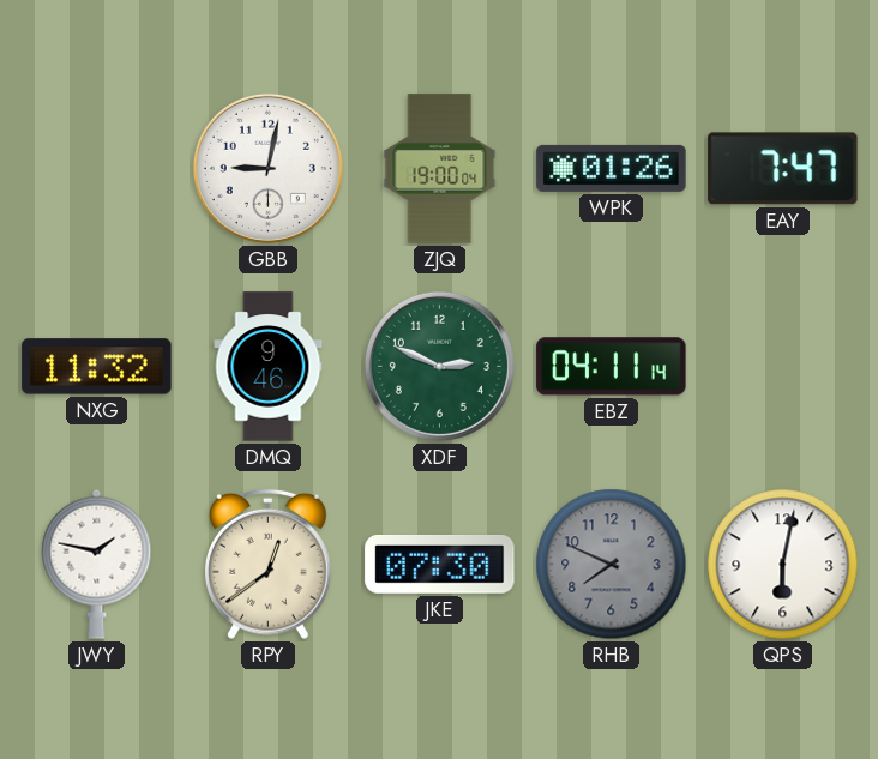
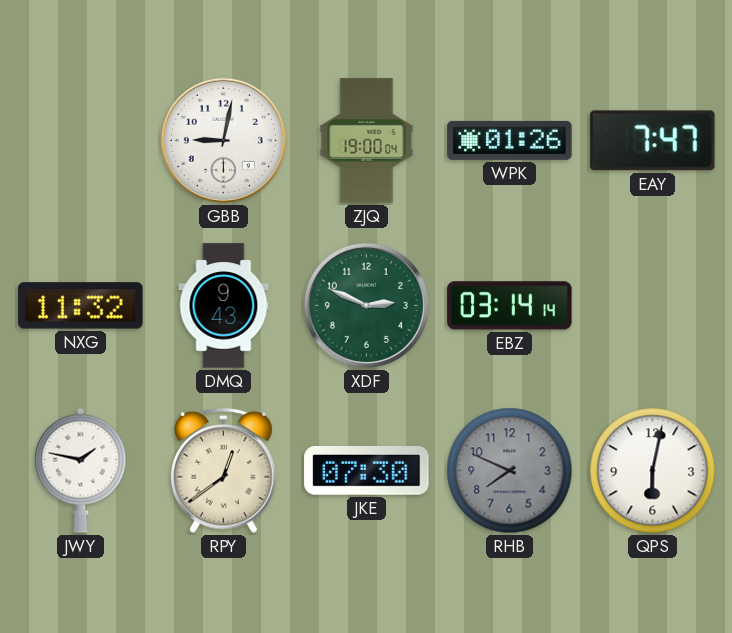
DMQ: 9:46 -> 9:43 (224, 306)
EBZ: 04:11 -> 03:14 (510, 306)
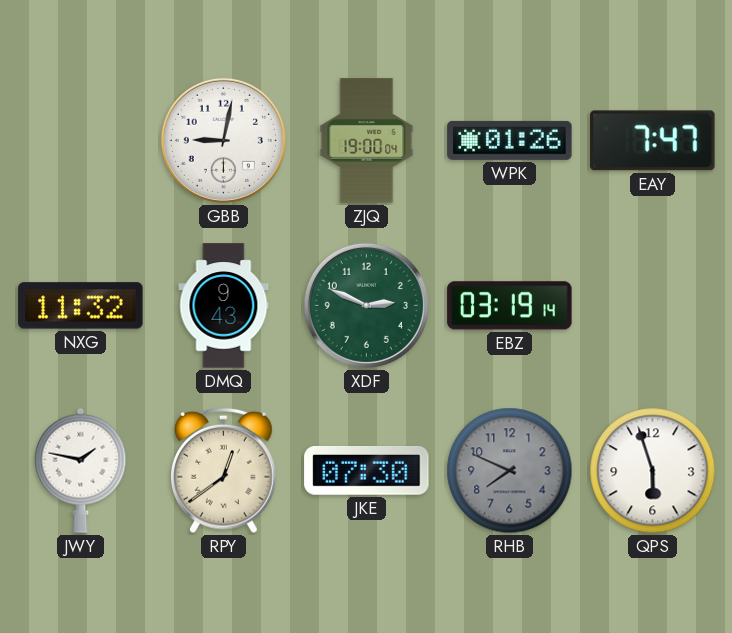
EBZ: 03:14 -> 03:19 (510, 306)
QPS: 6:02 -> 5:57 (653, 471)
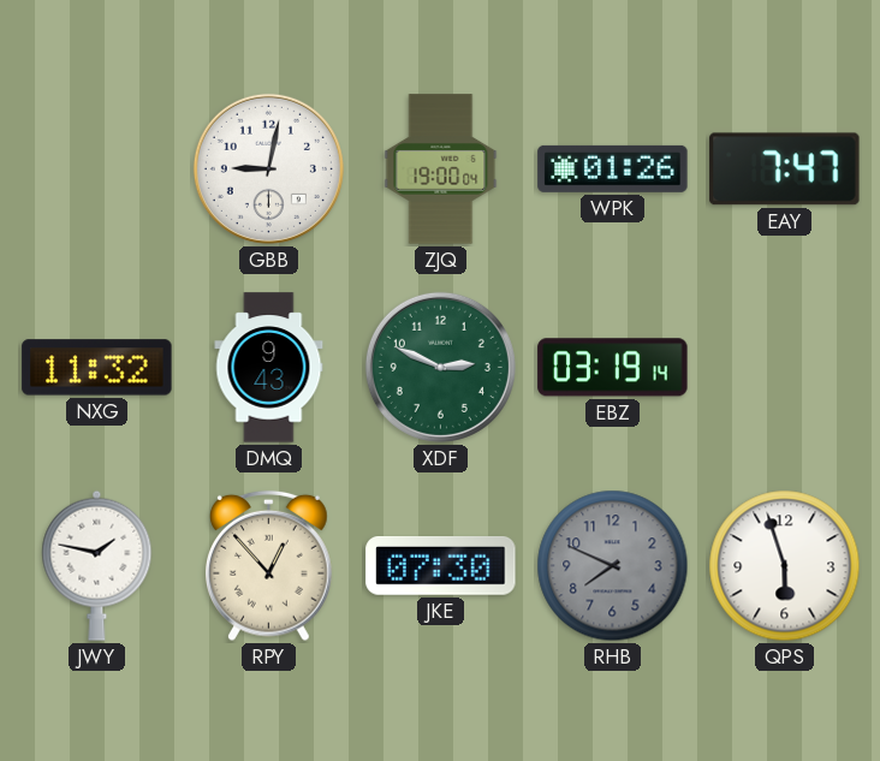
RPY: 12:39 -> 12:53 (269, 566)
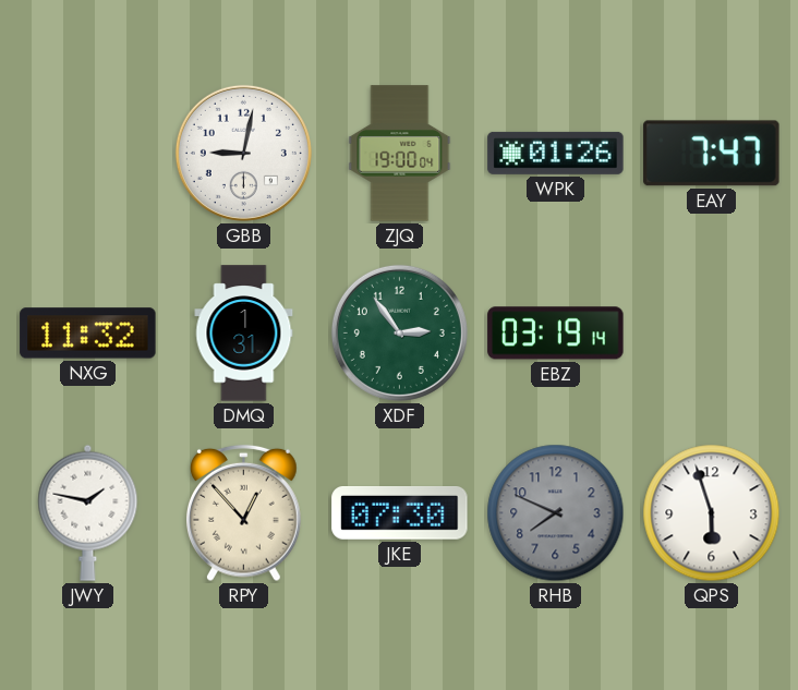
DMQ: 9:43 -> 1:31 (244, 334)
XDF: 2:49 -> 2:54 (399, 332)
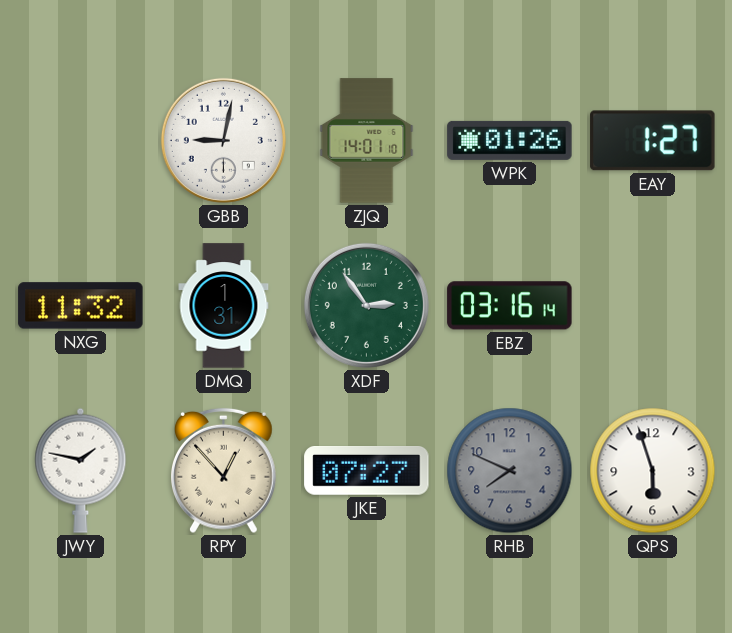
ZJQ: 19:00 -> 14:01 (367, 141)
EAY: 7:47 -> 1:27 (653, 141)
EBZ: 03:19 -> 03:16 (510, 306)
JKE: 07:30 -> 07:27 (367, 471)
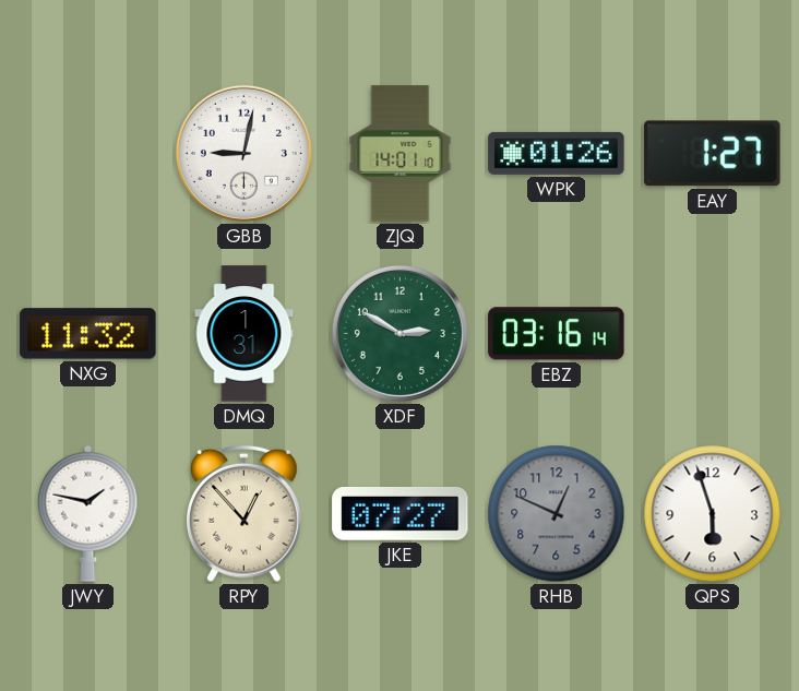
XDF: 2:54 -> 2:50 (399, 333)
RHB: 7:49 -> 12:49 (557, 514)
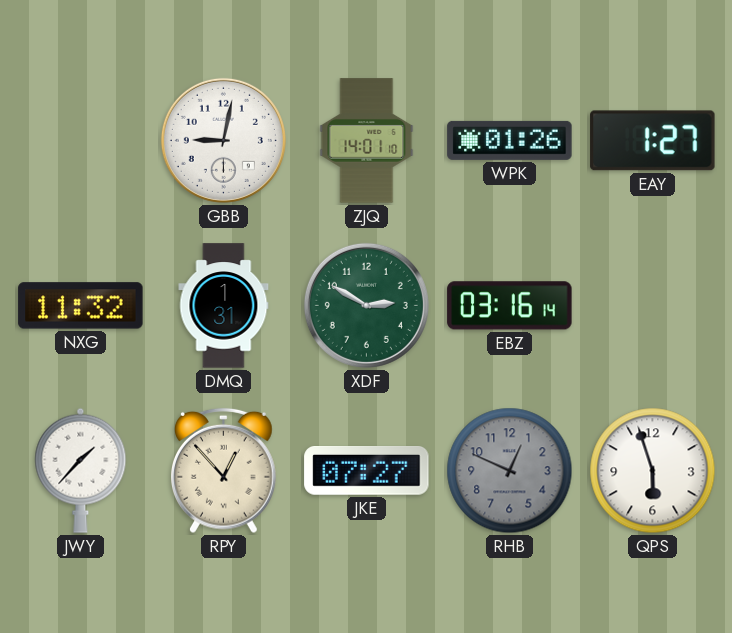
JWY: 1:47 -> 1:37 (81, 470)
